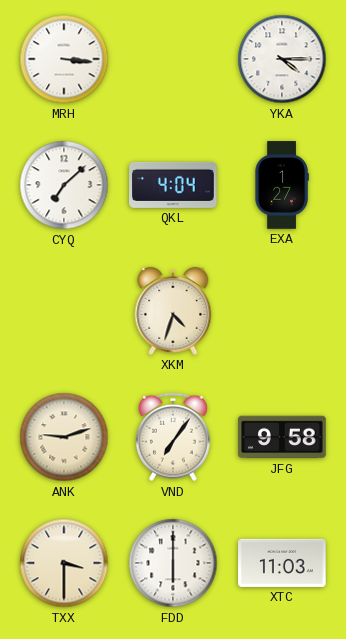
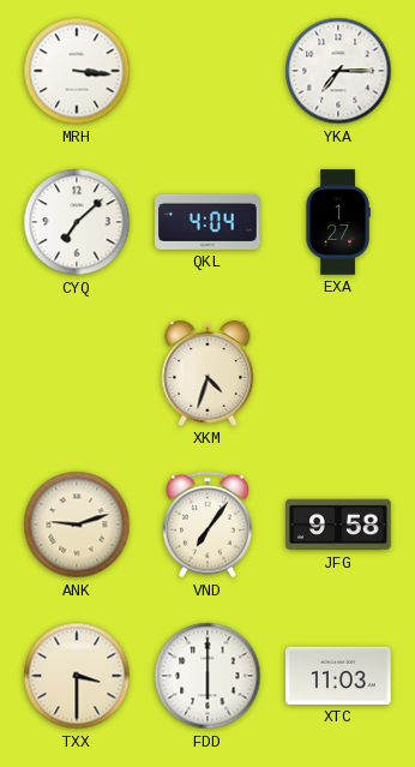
YKA: 4:15 -> 7:15 (338, 71)
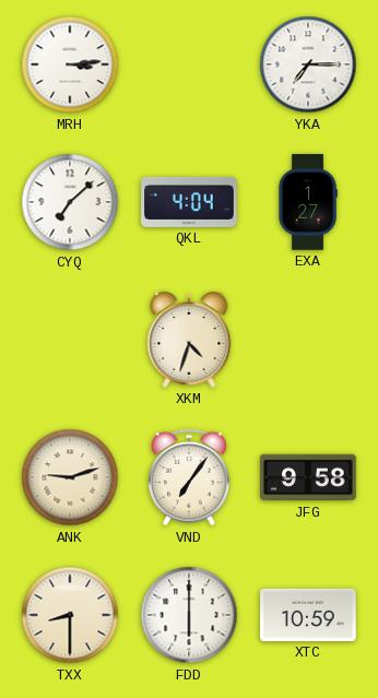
MRH: 3:16 -> 3:14 (70, 64)
TXX: 3:30 -> 8:30 (70, 615)
XTC: 11:03 -> 10:59 (308, 615)
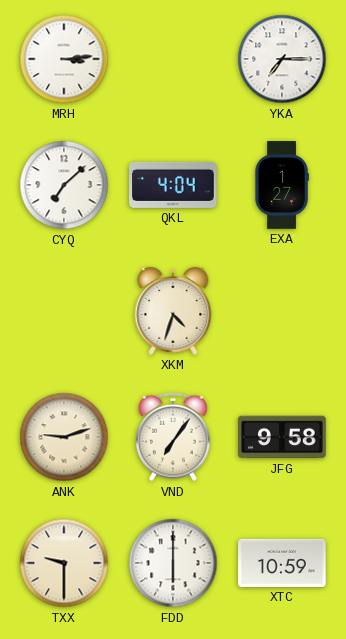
TXX: 8:30 -> 9:30 (64, 563)
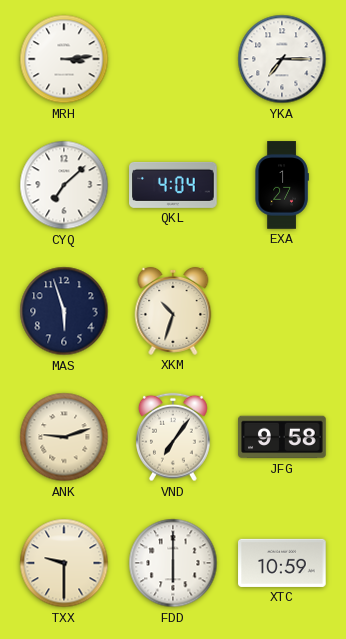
MAS: none -> 5:57 (64, 311)
XKM: 4:33 -> 10:33 (173, 311)
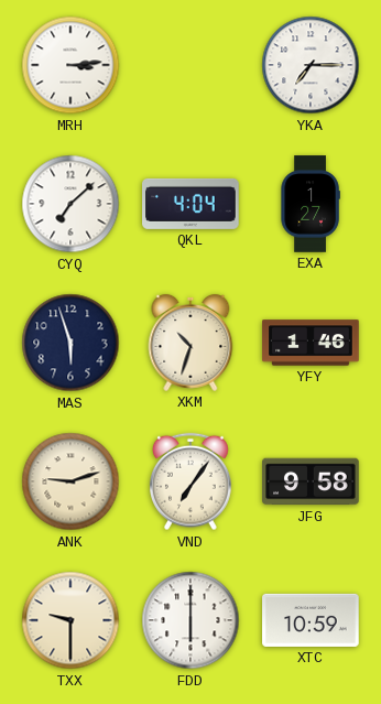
YFY: none -> 1:46 (311, 343)
